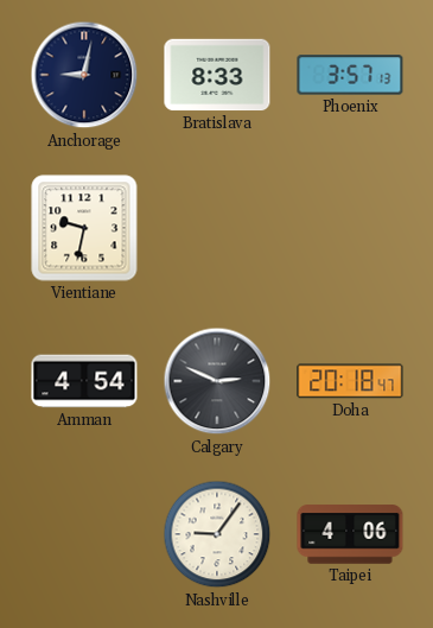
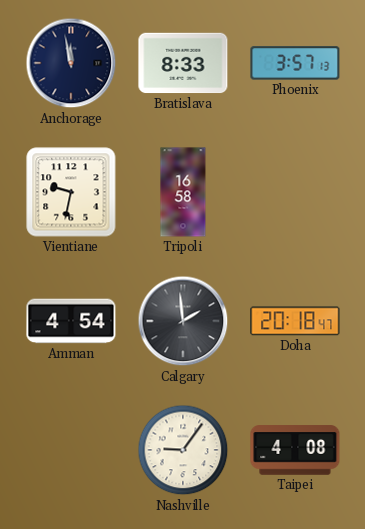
Anchorage: 9:02 -> 11:58 (71, 63)
Tripoli: none -> 16:58 (183, 192)
Calgary: 2:49 -> 1:59 (183, 321)
Taipei: 4:06 -> 4:08 (295, 450)
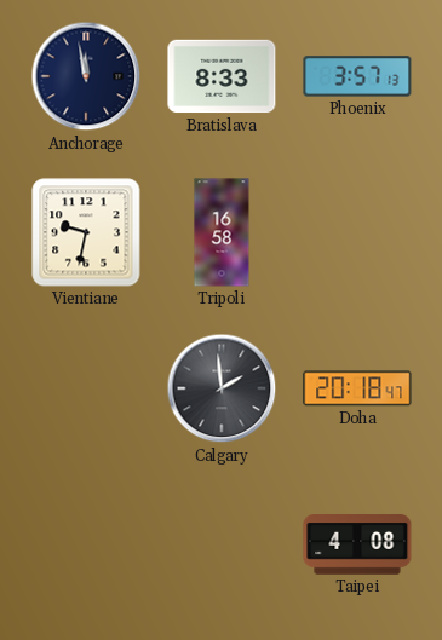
Amman: 4:54 -> none (71, 321)
Nashville: 9:06 -> none (183, 450)
